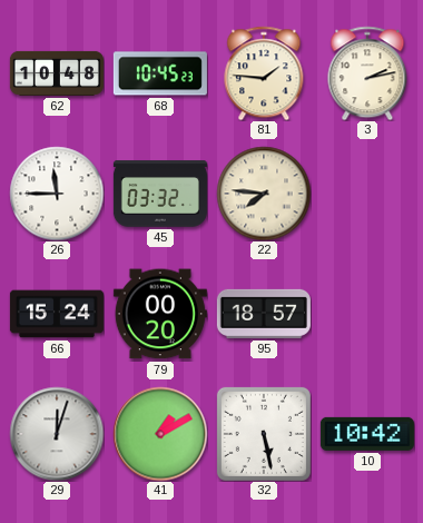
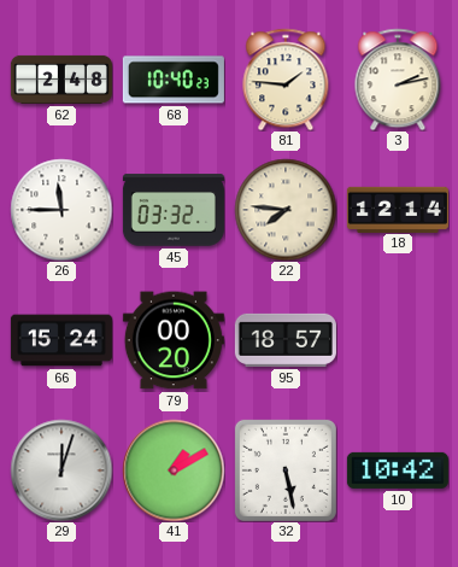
62: 10:48 -> 2:48 (61, 80)
68: 10:45 -> 10:40 (174, 80)
18: none -> 12:14 (398, 209)
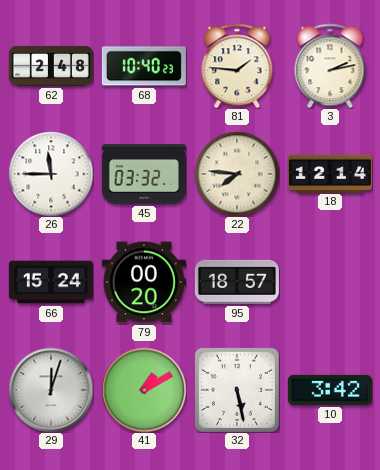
10: 10:42 -> 3:42 (330, 390)
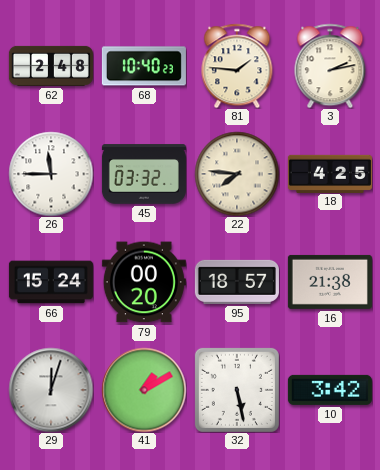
18: 12:14 -> 4:25 (330, 173)
16: none -> 21:38 (330, 282)
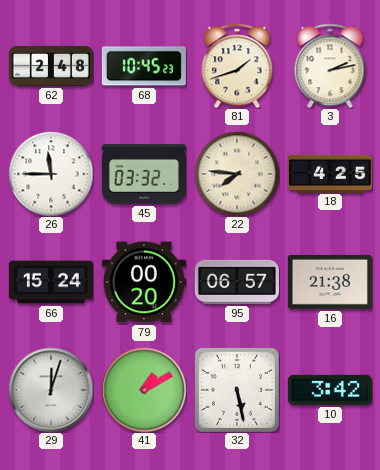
68: 10:40 -> 10:45 (144, 66)
81: 1:46 -> 1:42 (237, 66)
95: 18:57 -> 06:57 (237, 282)
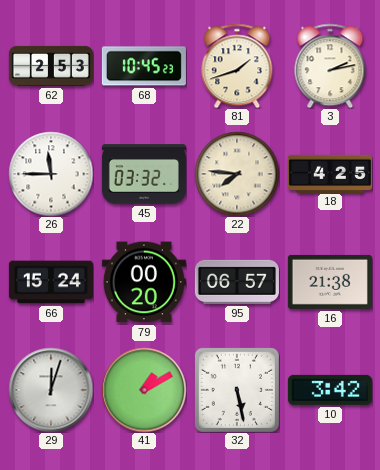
62: 2:48 -> 2:53 (51, 66)
